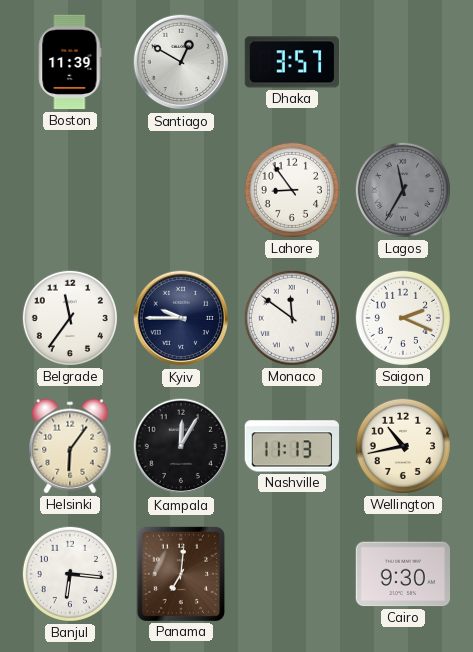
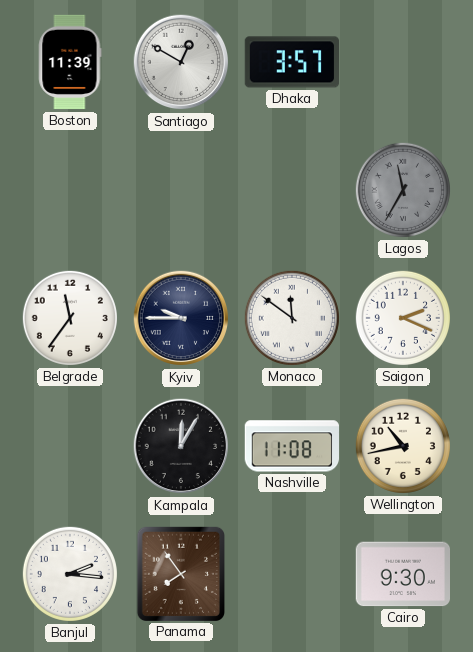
Lahore: 8:54 -> none (292, 190)
Helsinki: 6:06 -> none (70, 446)
Nashville: 11:13 -> 11:08 (291, 446)
Banjul: 6:16 -> 2:16 (70, 574)
Panama: 7:01 -> 7:54 (180, 573)
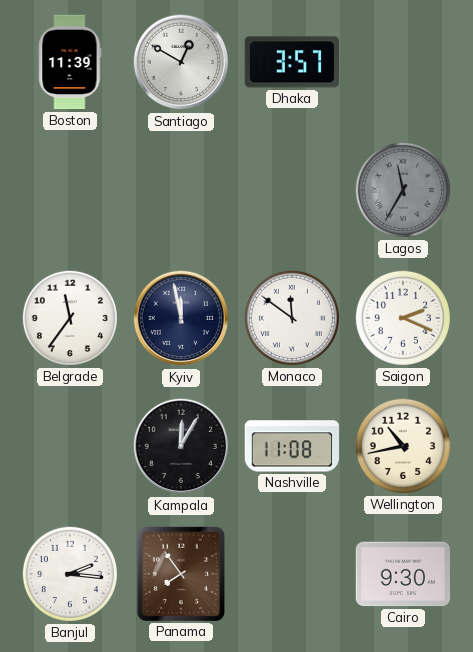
Kyiv: 9:45 -> 11:58 (181, 318)
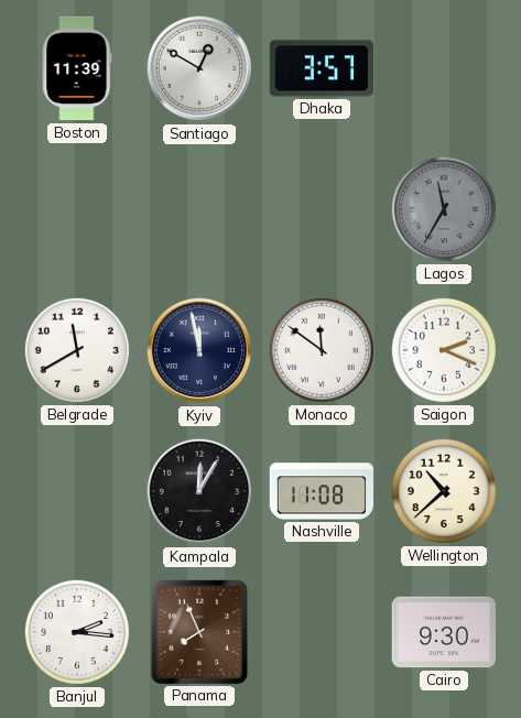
Belgrade: 11:36 -> 11:40 (77, 350)
Wellington: 10:43 -> 10:38 (444, 491)
Panama: 7:54 -> 7:56 (198, 631)
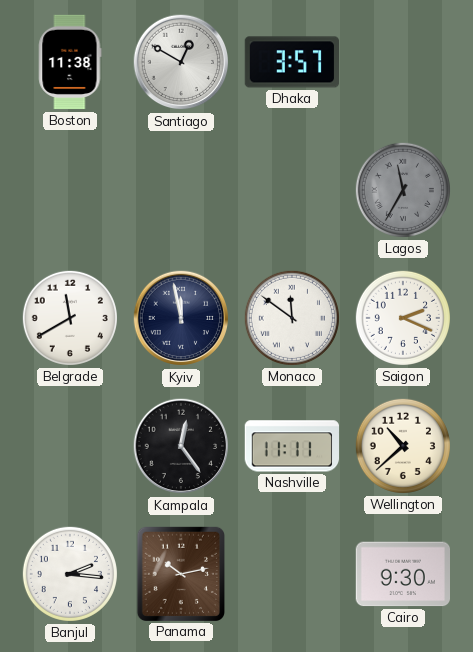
Boston: 11:39 -> 11:38 (70, 62)
Kampala: 12:05 -> 12:24 (181, 446)
Nashville: 11:08 -> 11:11 (291, 446)
Panama: 7:56 -> 10:13 (180, 573)
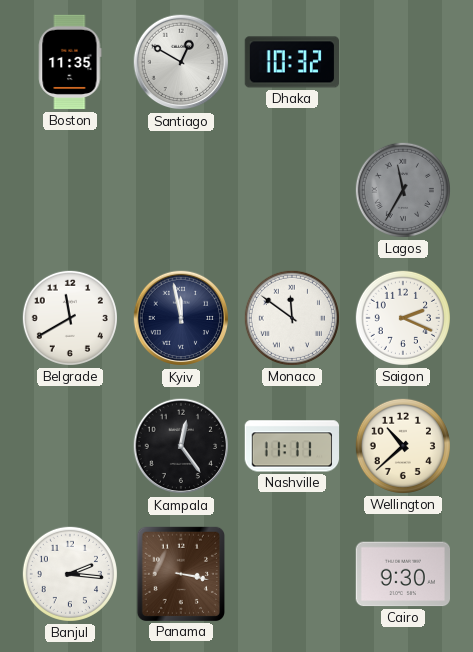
Boston: 11:38 -> 11:35 (70, 62)
Dhaka: 3:57 -> 10:32 (292, 62)
Panama: 10:13 -> 3:17 (180, 573)
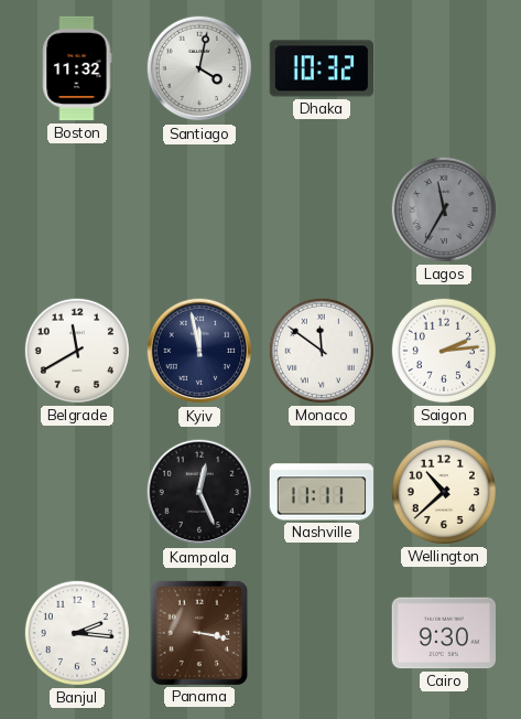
Boston: 11:35 -> 11:32 (77, 68)
Santiago: 12:50 -> 4:02 (199, 68)
Saigon: 2:19 -> 2:14 (444, 351)
Kampala: 12:24 -> 12:26 (199, 492)
